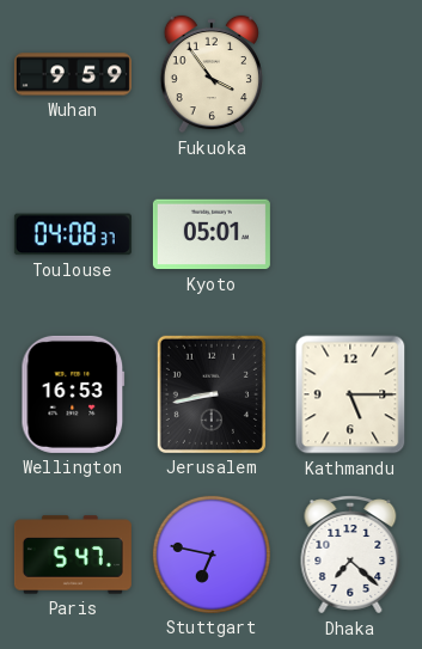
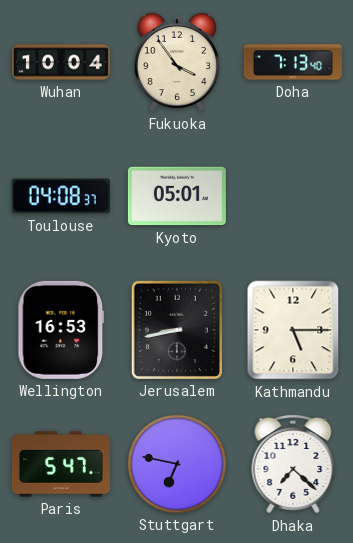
Wuhan: 9:59 -> 10:04 (61, 62)
Doha: none -> 7:13 (293, 62)
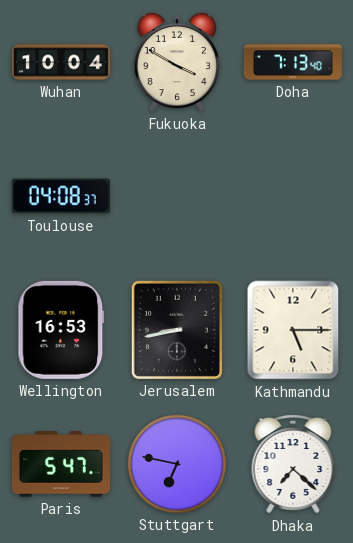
Fukuoka: 3:54 -> 3:50 (177, 62)
Kyoto: 05:01 -> none (177, 196)
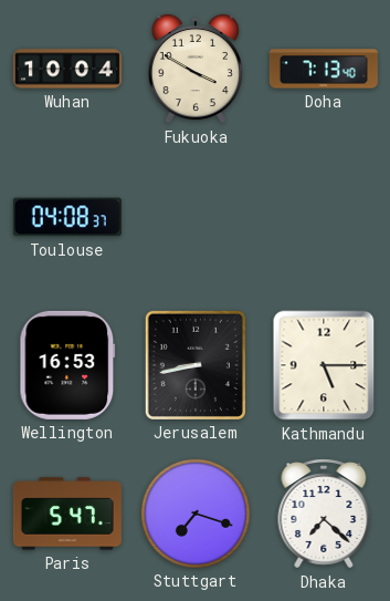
Stuttgart: 6:47 -> 7:18 (196, 514)
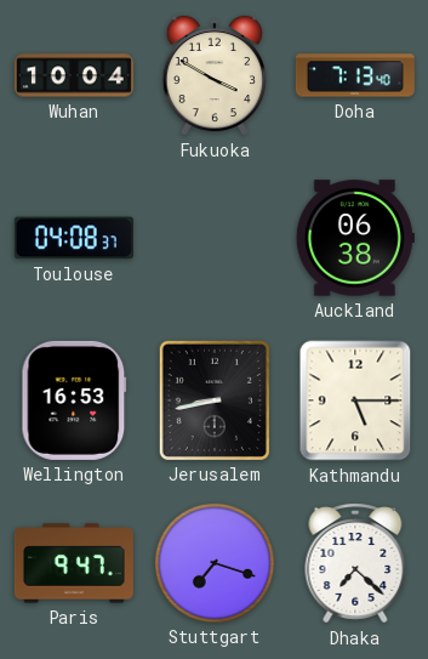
Auckland: none -> 06:38 (355, 238)
Paris: 5:47 -> 9:47 (74, 563)
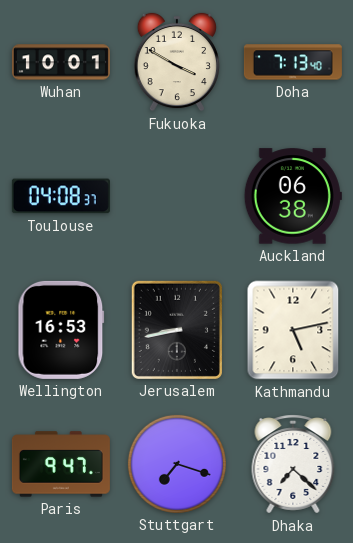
Wuhan: 10:04 -> 10:01 (61, 62)
Kathmandu: 5:15 -> 5:13 (293, 330)
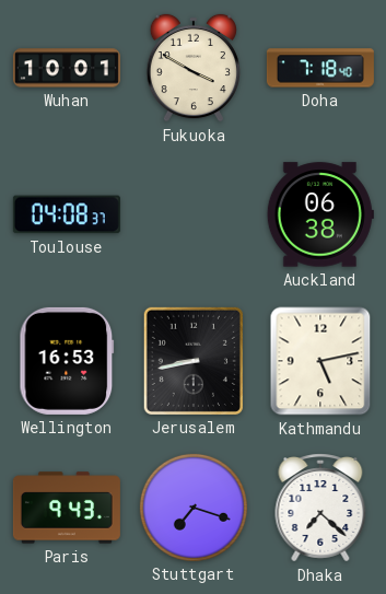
Doha: 7:13 -> 7:18 (320, 68)
Paris: 9:47 -> 9:43 (67, 508)
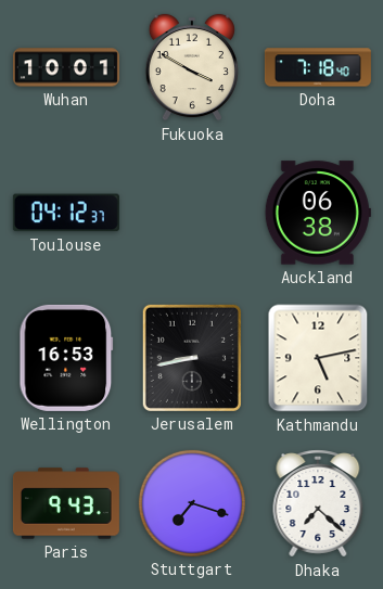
Toulouse: 04:08 -> 04:12 (66, 213)
